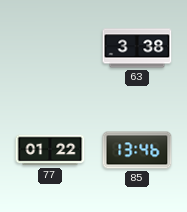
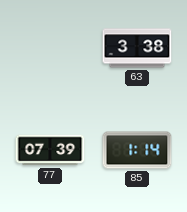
77: 01:22 -> 07:39 (50, 150)
85: 13:46 -> 1:14 (137, 150)
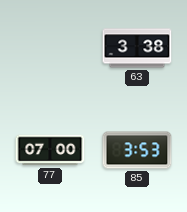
77: 07:39 -> 07:00 (50, 150)
85: 1:14 -> 3:53 (137, 150)
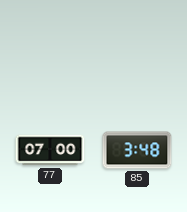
63: 3:38 -> none (137, 48)
85: 3:53 -> 3:48 (137, 150)
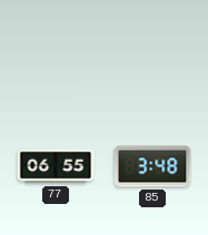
77: 07:00 -> 06:55 (56, 166)
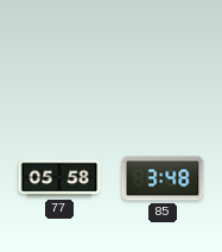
77: 06:55 -> 05:58 (59, 178)
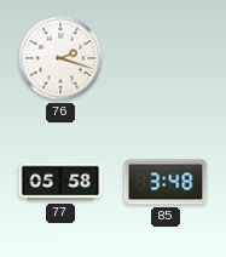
76: none -> 2:18 (60, 58)
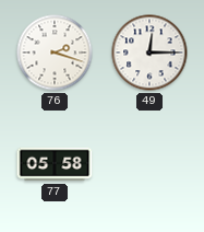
49: none -> 12:15 (149, 53)
85: 3:48 -> none (166, 182)
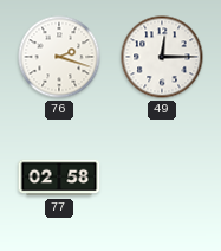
77: 05:58 -> 02:58 (59, 178)
